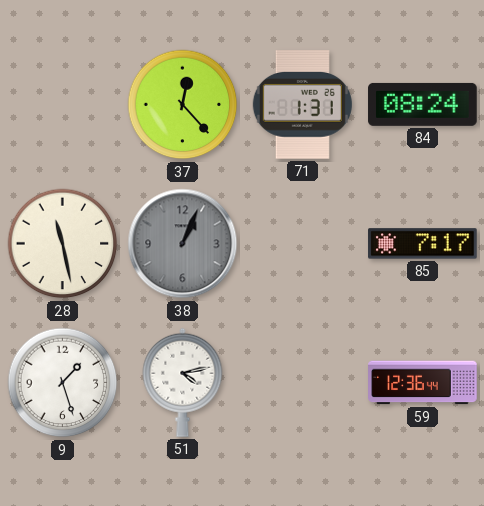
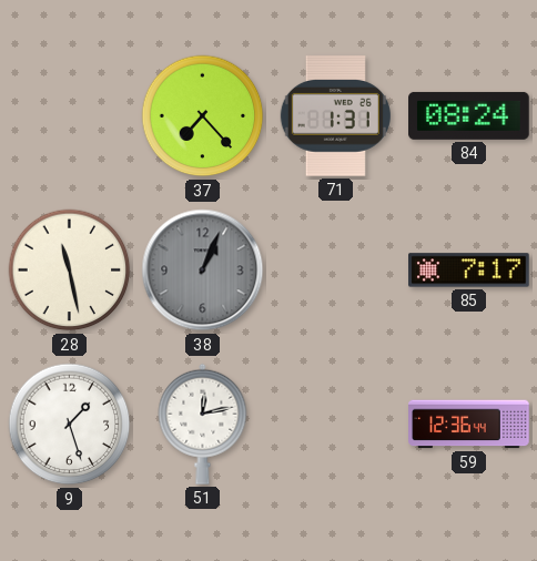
37: 12:23 -> 7:23 (203, 116)
51: 4:13 -> 12:13 (203, 424)
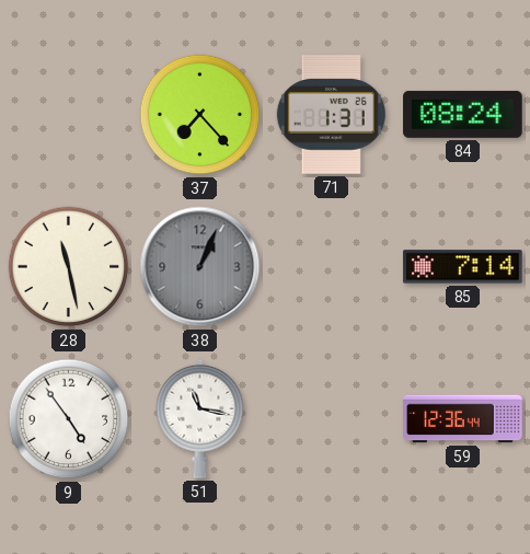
85: 7:17 -> 7:14 (463, 267)
9: 1:27 -> 4:54 (69, 419)
51: 12:13 -> 11:17 (200, 418)
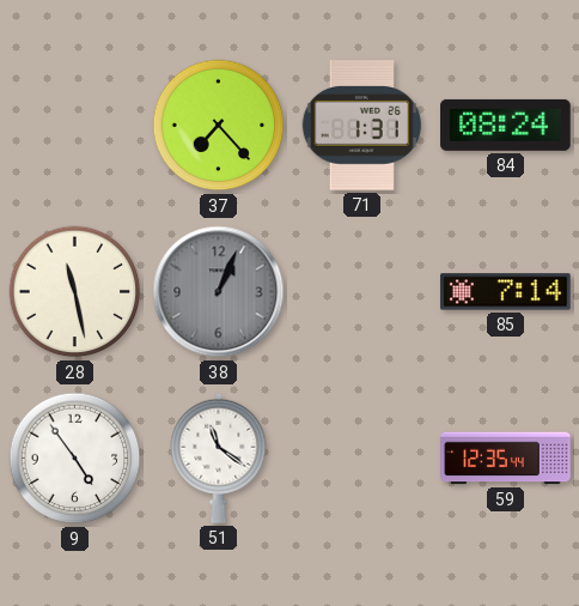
51: 11:17 -> 11:21 (219, 457)
59: 12:36 -> 12:35 (506, 459)
